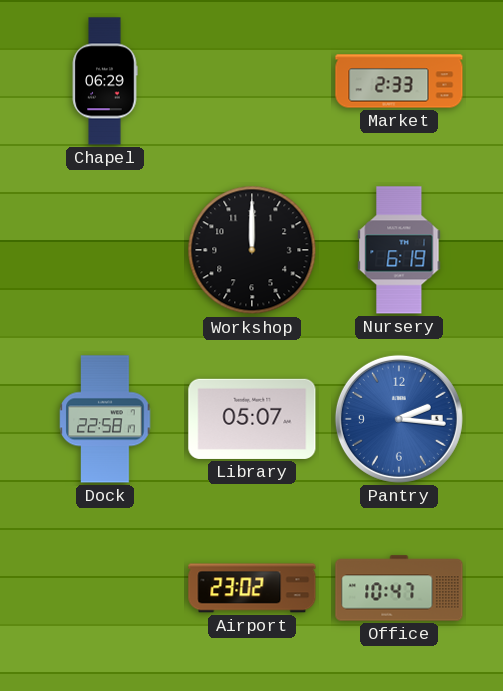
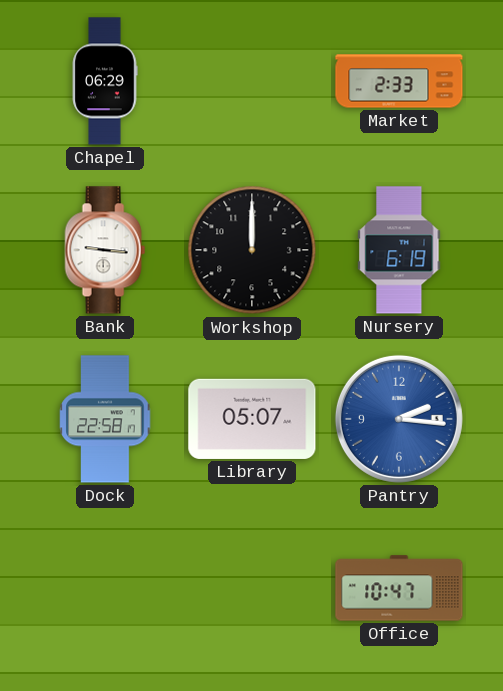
Bank: none -> 9:16 (105, 250)
Airport: 23:02 -> none (252, 588)
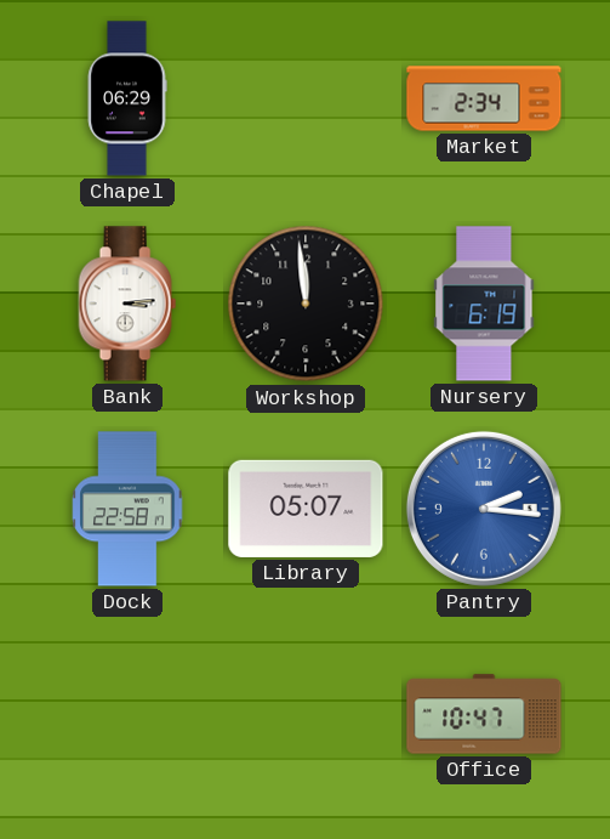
Market: 2:33 -> 2:34 (484, 98)
Bank: 9:16 -> 3:14 (127, 304)
Workshop: 12:00 -> 11:59 (306, 304)
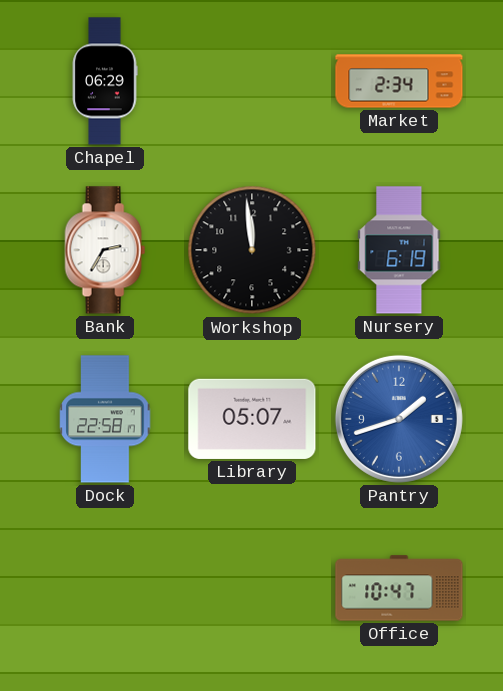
Bank: 3:14 -> 2:35 (105, 250)
Pantry: 2:16 -> 1:42 (399, 419)
